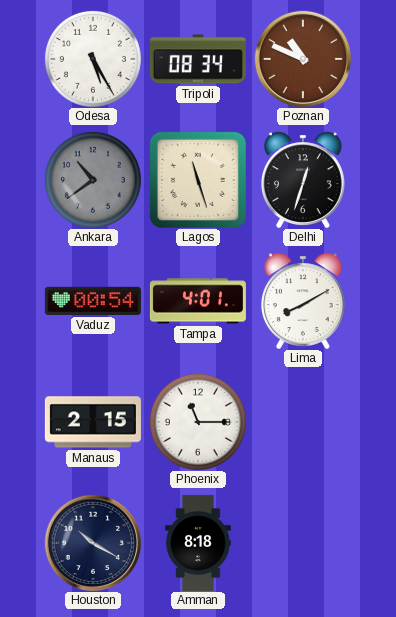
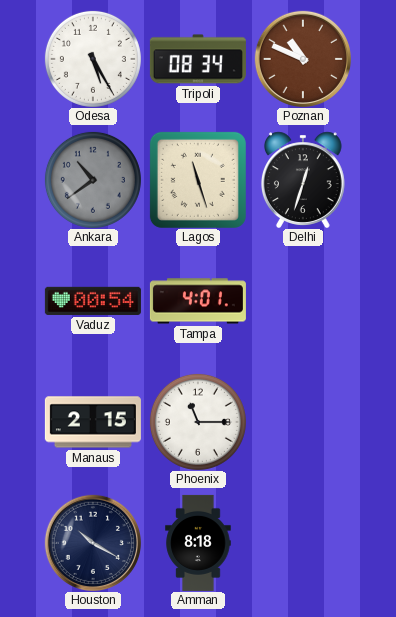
Lima: 8:10 -> none (303, 301)
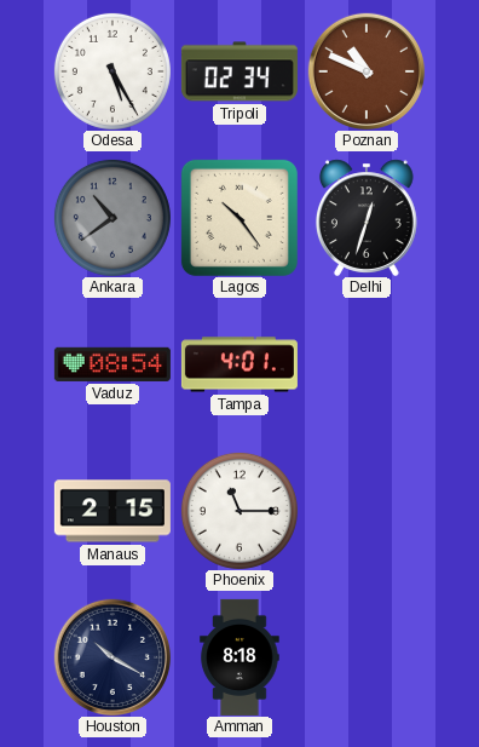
Tripoli: 08:34 -> 02:34 (239, 71)
Lagos: 11:27 -> 10:24 (239, 218)
Vaduz: 00:54 -> 08:54 (112, 364)
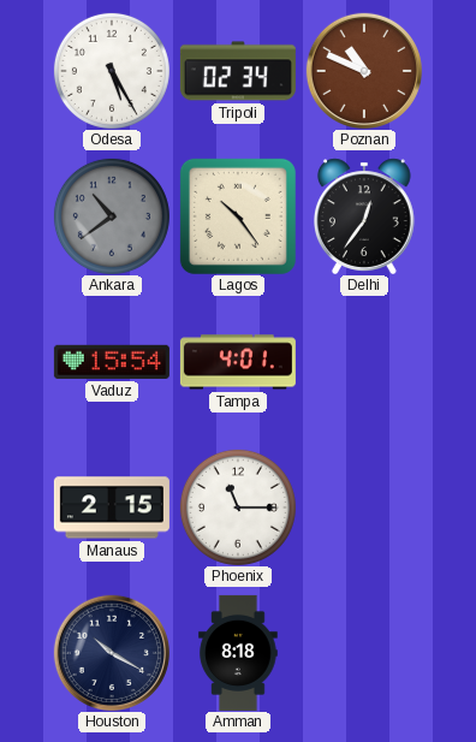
Delhi: 12:33 -> 12:36 (364, 216)
Vaduz: 08:54 -> 15:54 (112, 362)
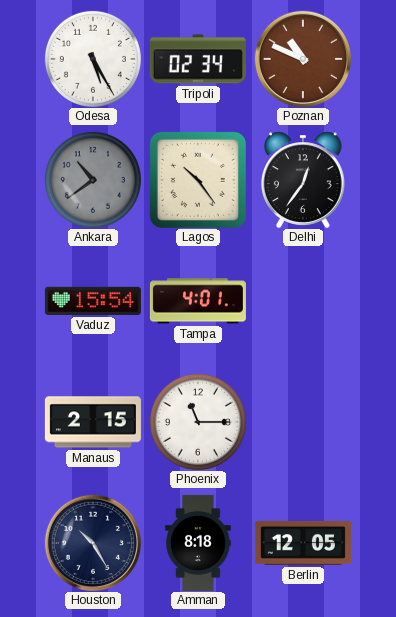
Houston: 10:20 -> 10:25 (93, 543)
Berlin: none -> 12:05 (303, 543)
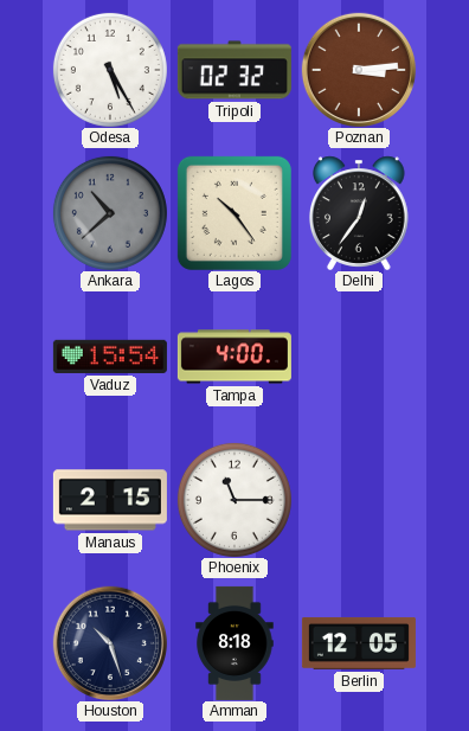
Tripoli: 02:34 -> 02:32 (234, 70)
Poznan: 10:49 -> 3:14 (359, 70)
Ankara: 10:39 -> 10:38 (110, 213)
Tampa: 4:01 -> 4:00 (234, 357)
Houston: 10:25 -> 10:27 (110, 643)
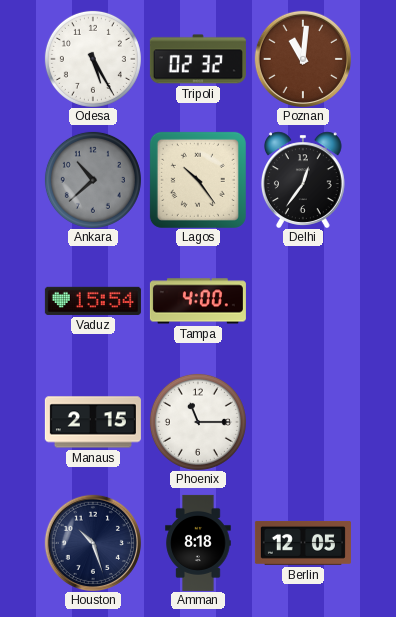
Poznan: 3:14 -> 11:01 (303, 59)
